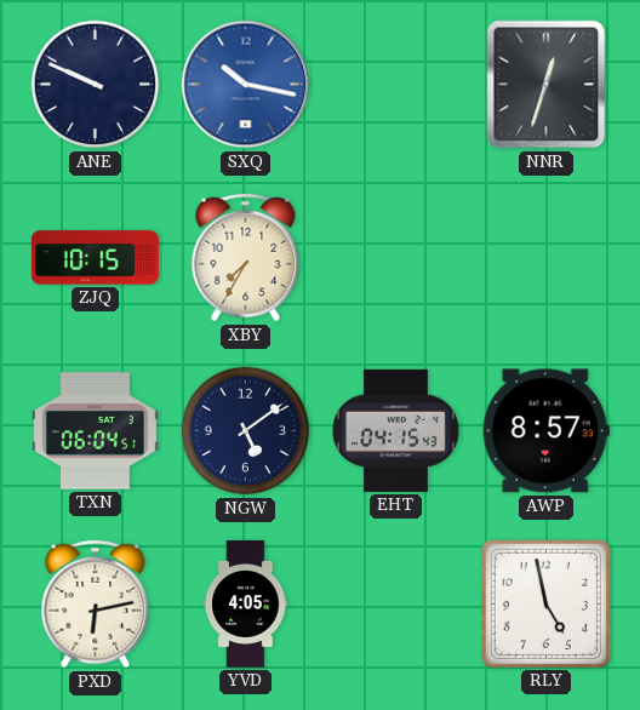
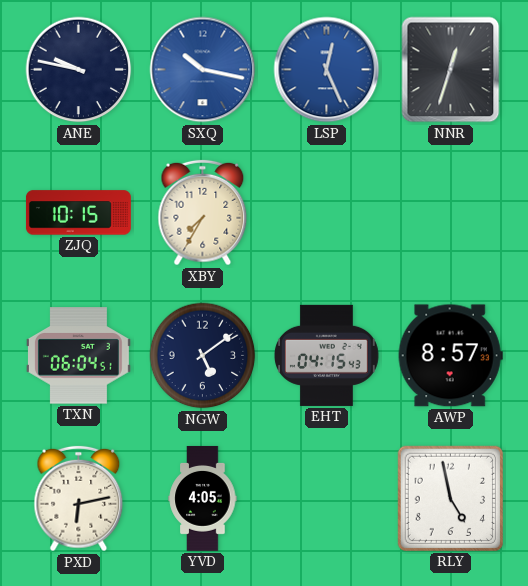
ANE: 9:49 -> 9:47 (79, 70)
LSP: none -> 12:26 (327, 70)
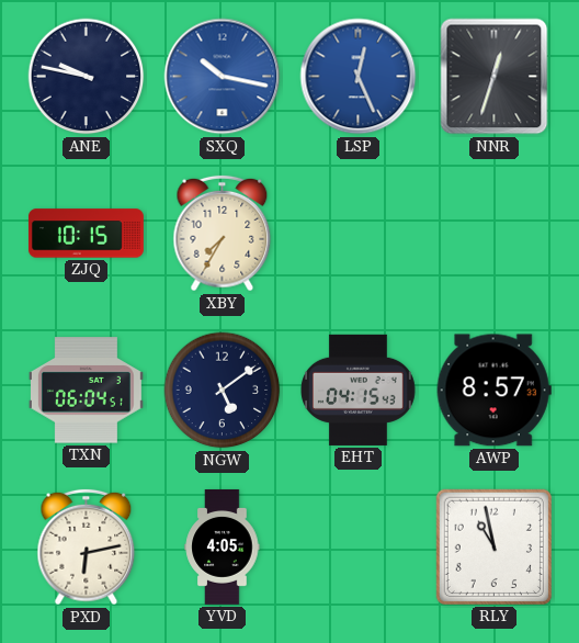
RLY: 4:58 -> 10:58 (493, 546)
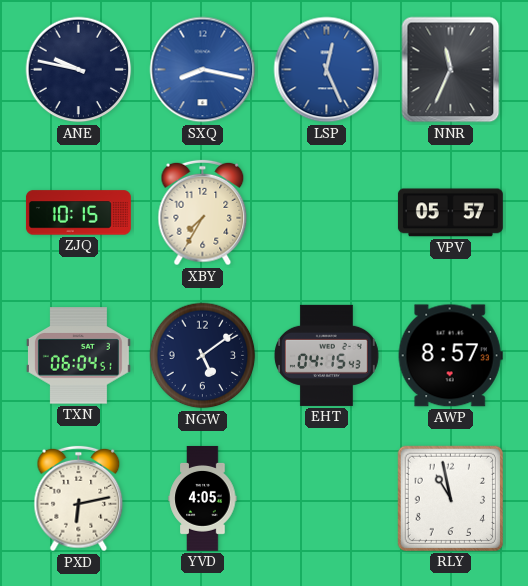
SXQ: 10:17 -> 8:17 (203, 70)
NNR: 12:33 -> 11:34 (451, 70)
VPV: none -> 05:57 (450, 213)
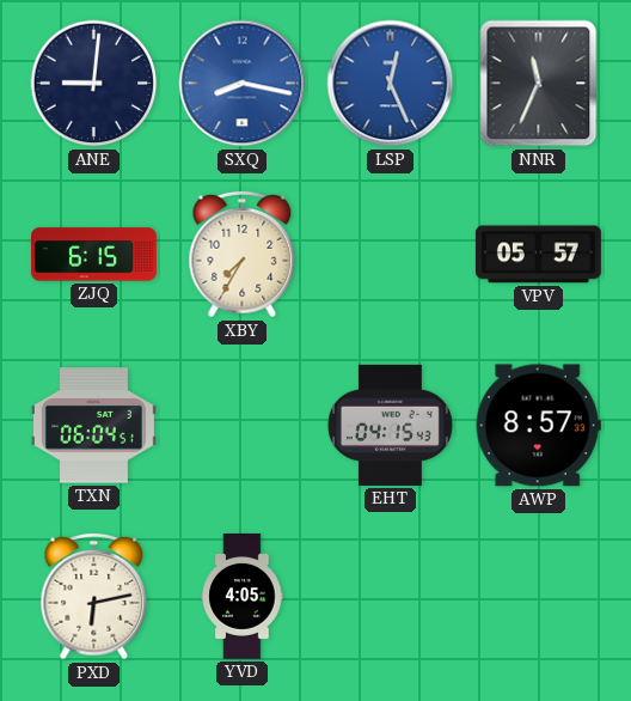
ANE: 9:47 -> 9:01 (94, 84)
ZJQ: 10:15 -> 6:15 (93, 255)
NGW: 5:09 -> none (203, 356)
RLY: 10:58 -> none (450, 498)
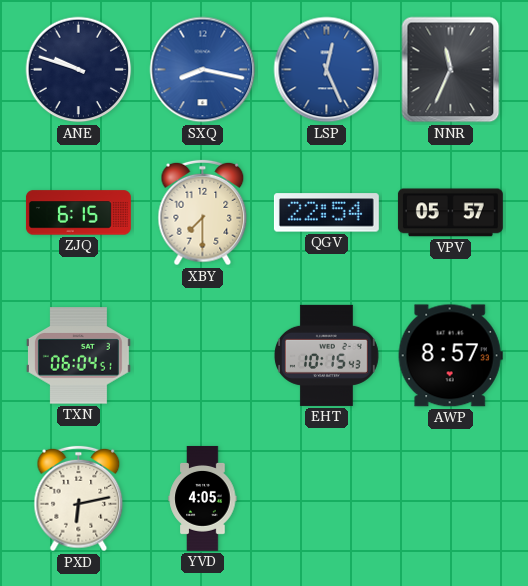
ANE: 9:01 -> 9:48 (79, 70)
XBY: 7:35 -> 7:30 (203, 213)
QGV: none -> 22:54 (326, 213)
EHT: 04:15 -> 10:15 (326, 355)
